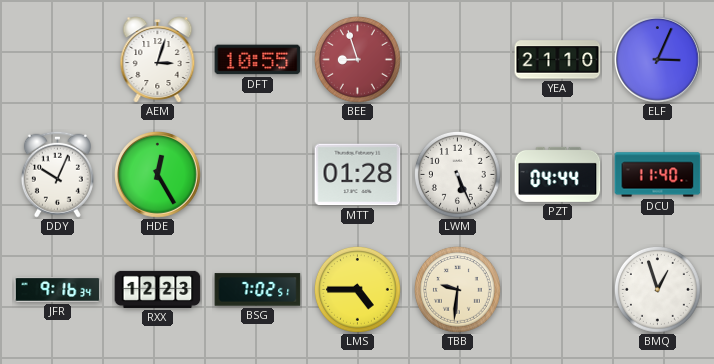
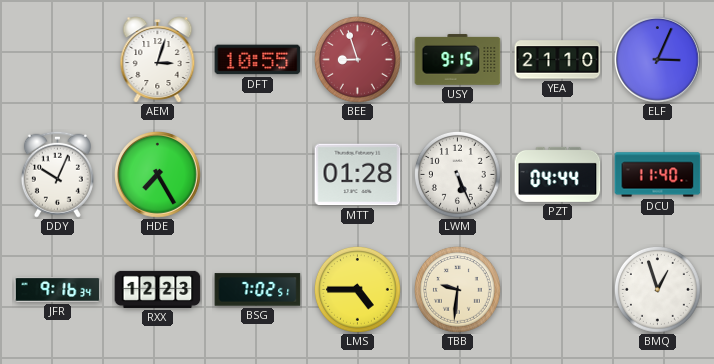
USY: none -> 9:15 (458, 60)
HDE: 12:25 -> 7:25 (158, 175)
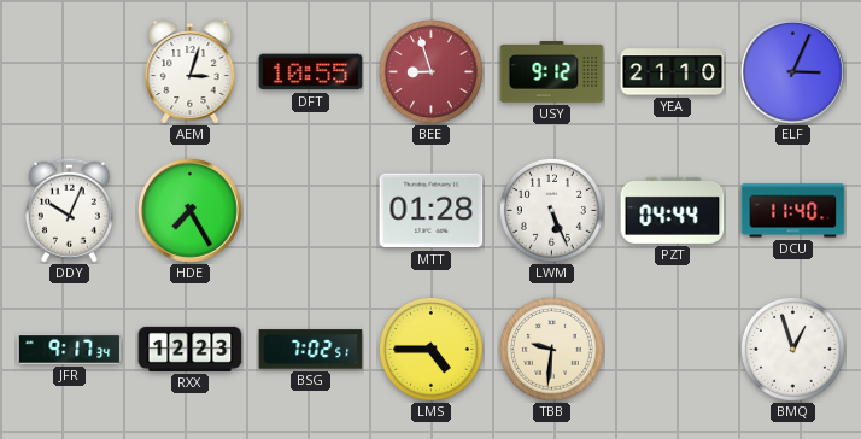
USY: 9:15 -> 9:12 (552, 72)
JFR: 9:16 -> 9:17 (70, 350)
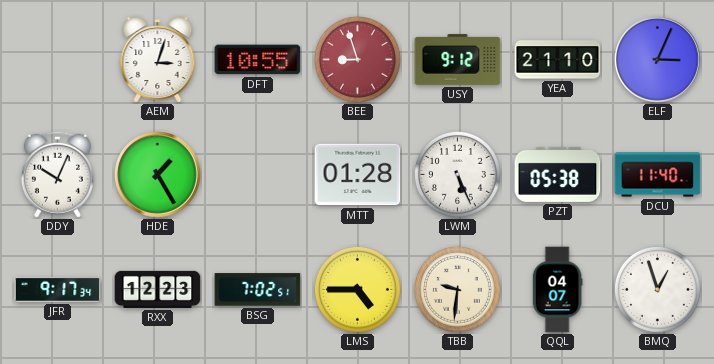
HDE: 7:25 -> 1:25 (158, 175)
PZT: 04:44 -> 05:38 (558, 174)
QQL: none -> 04:07 (557, 290)
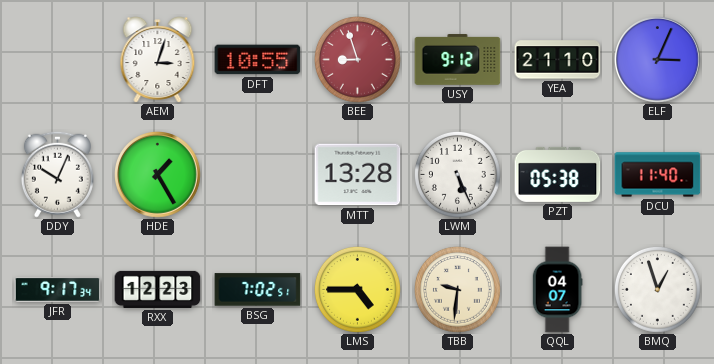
MTT: 01:28 -> 13:28 (358, 175)
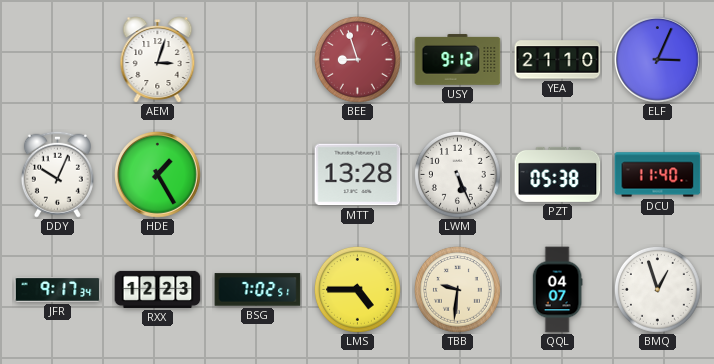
DFT: 10:55 -> none (258, 60)
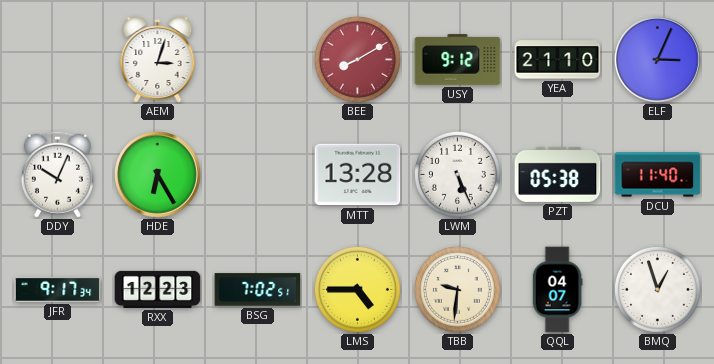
BEE: 8:57 -> 8:10 (357, 59)
HDE: 1:25 -> 6:25 (158, 175)
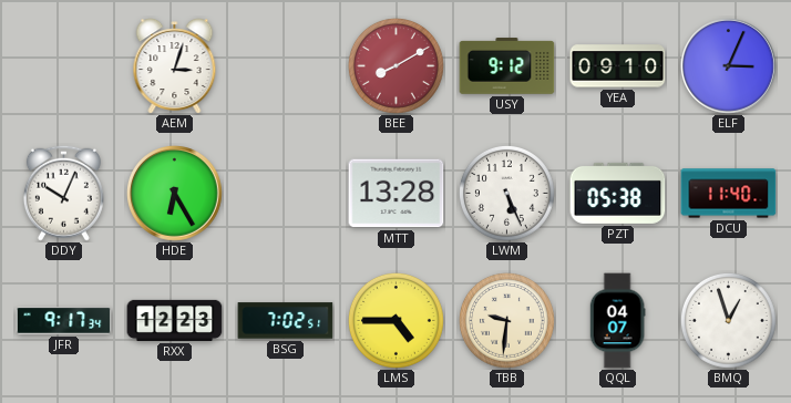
YEA: 21:10 -> 09:10 (618, 66)
